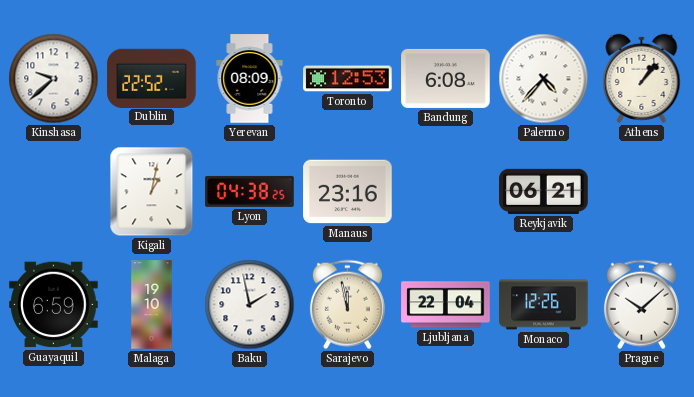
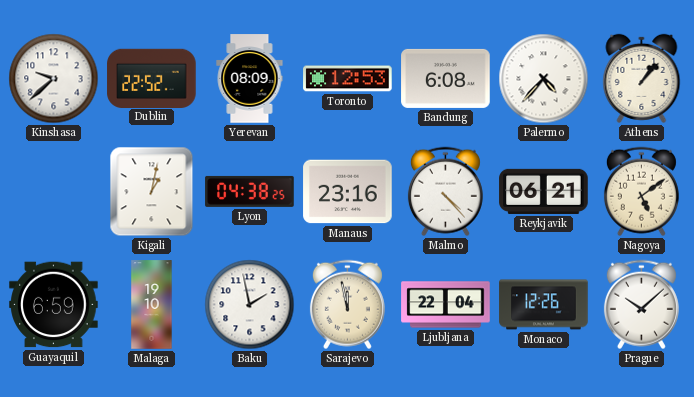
Malmo: none -> 4:23 (445, 192)
Nagoya: none -> 5:09 (641, 192)
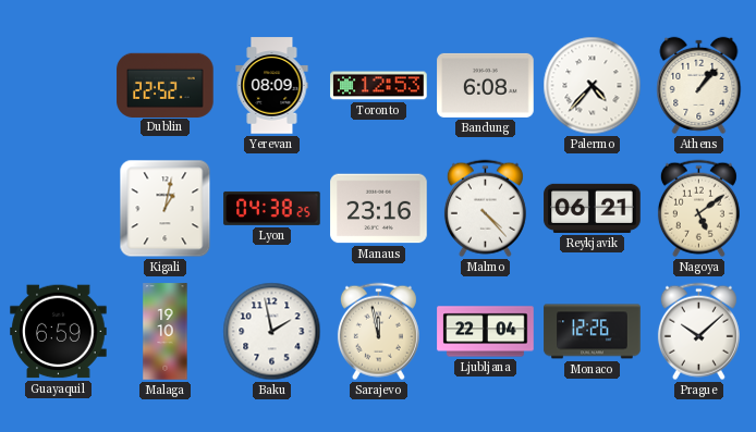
Kinshasa: 9:38 -> none (54, 79)
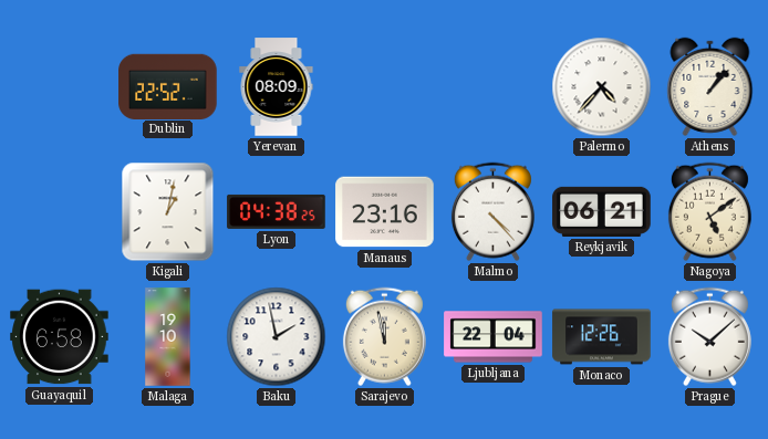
Toronto: 12:53 -> none (379, 86)
Bandung: 6:08 -> none (486, 85)
Guayaquil: 6:59 -> 6:58 (60, 337)
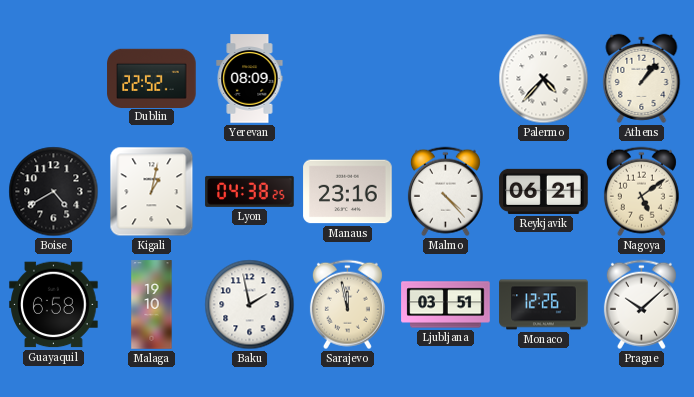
Boise: none -> 4:40 (54, 192)
Ljubljana: 22:04 -> 03:51 (446, 305)
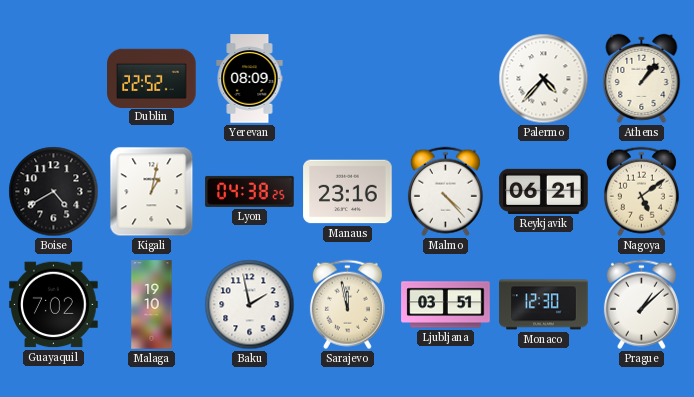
Guayaquil: 6:58 -> 7:02 (54, 305)
Monaco: 12:26 -> 12:30 (544, 305)
Prague: 10:08 -> 1:08 (641, 305)
